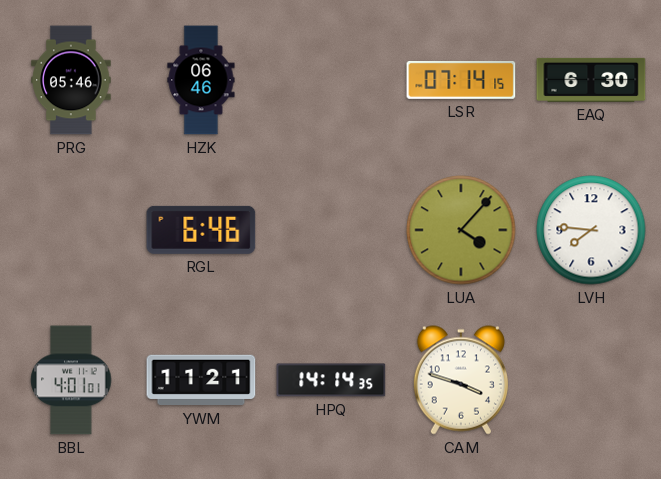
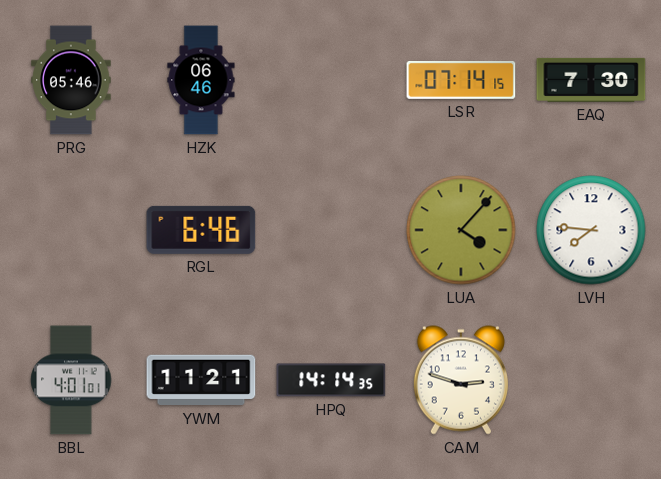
EAQ: 6:30 -> 7:30 (591, 80)
CAM: 3:48 -> 2:48 (461, 380)
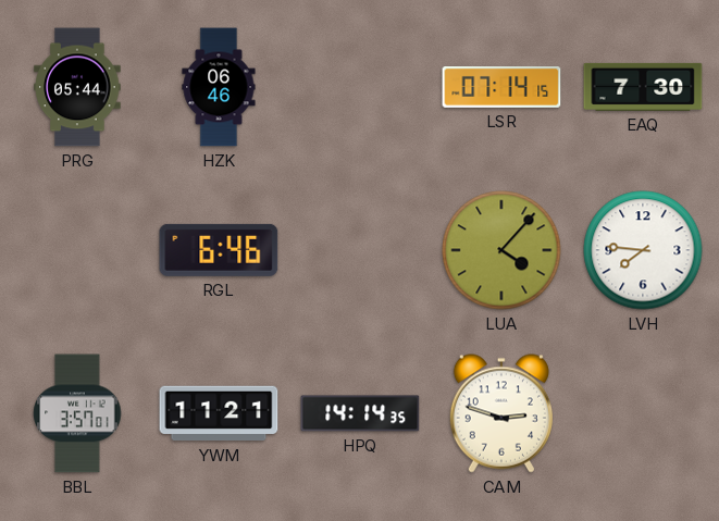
PRG: 05:46 -> 05:44 (77, 87)
BBL: 4:01 -> 3:57 (77, 413)
